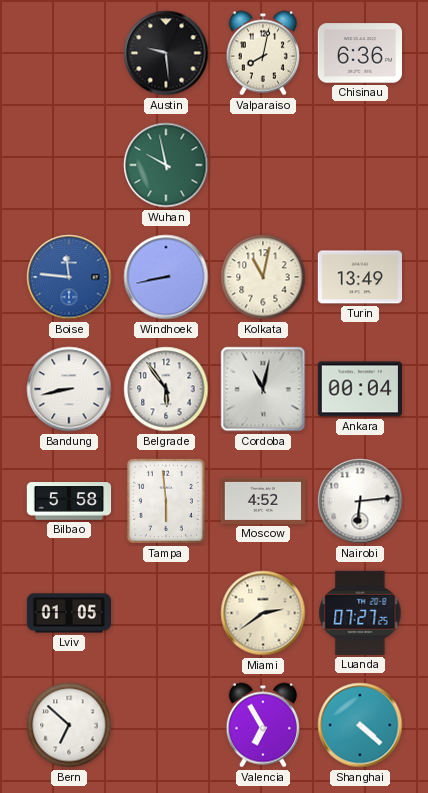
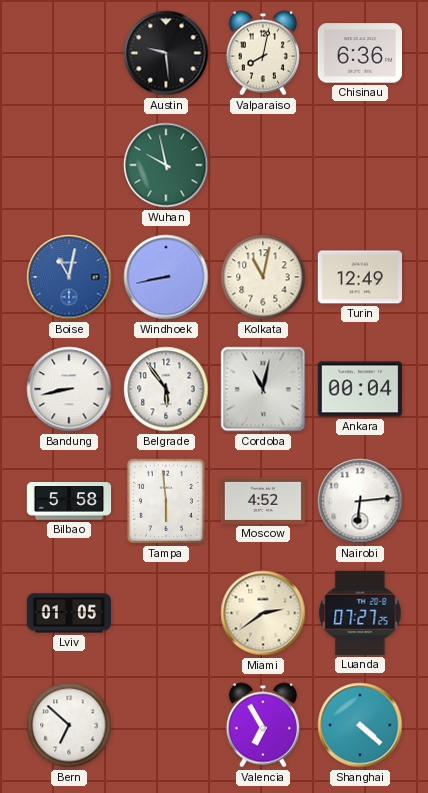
Boise: 11:46 -> 11:02 (69, 277)
Turin: 13:49 -> 12:49 (359, 277)
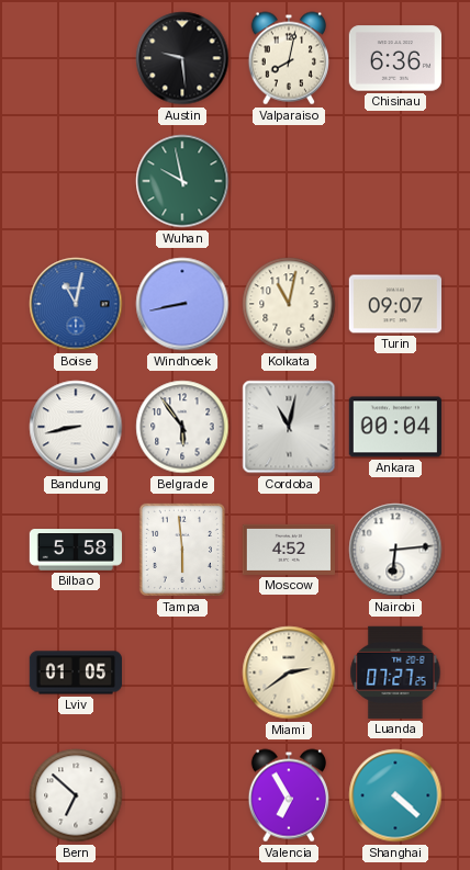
Turin: 12:49 -> 09:07 (394, 304)
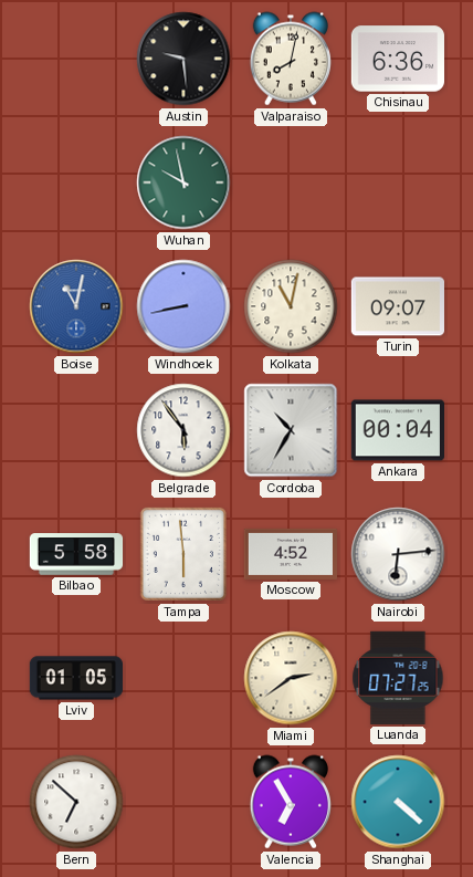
Bandung: 8:43 -> none (76, 427)
Cordoba: 11:02 -> 10:35 (291, 430)
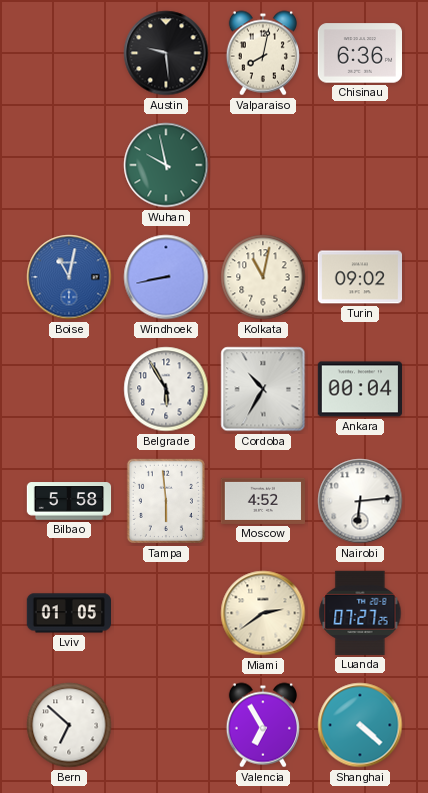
Turin: 09:07 -> 09:02 (359, 277)
Belgrade: 5:54 -> 5:55 (166, 389)
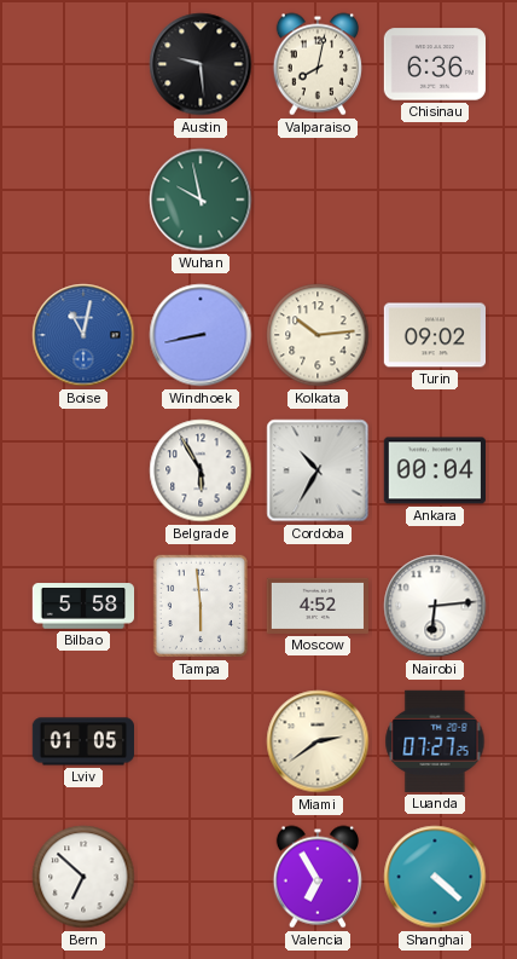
Kolkata: 11:02 -> 10:14 (318, 335)
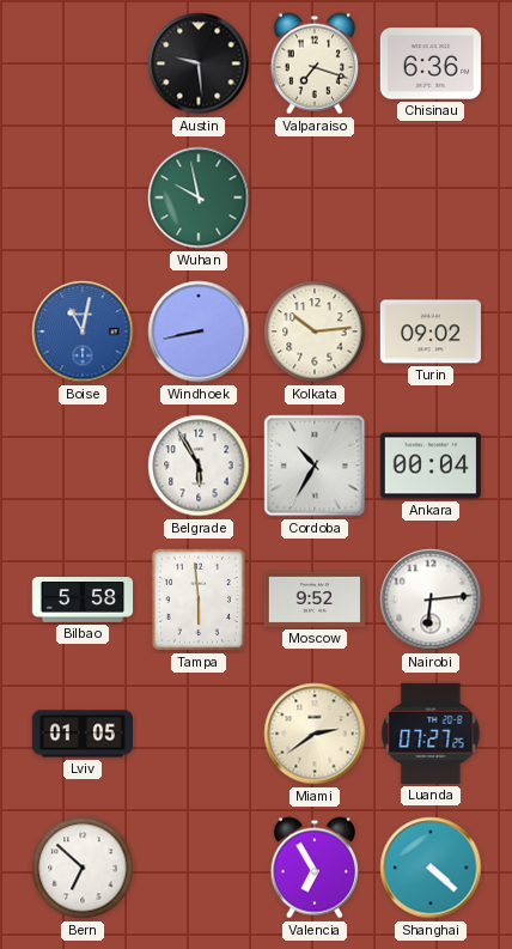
Valparaiso: 8:02 -> 7:18 (315, 63)
Moscow: 4:52 -> 9:52 (313, 600)
